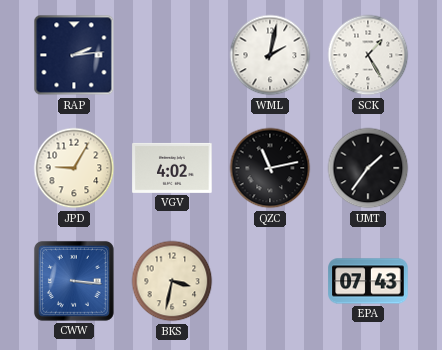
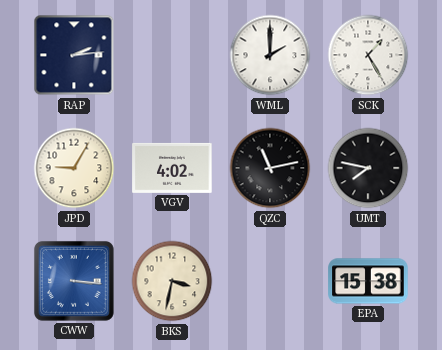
WML: 2:02 -> 2:00 (270, 55)
UMT: 1:36 -> 7:47 (368, 168)
EPA: 07:43 -> 15:38 (368, 281)
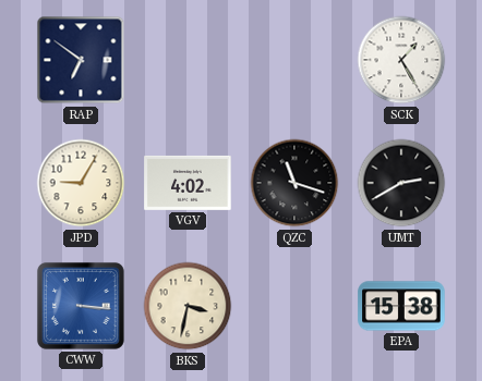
RAP: 2:14 -> 6:51 (81, 60)
WML: 2:00 -> none (270, 55)
QZC: 11:13 -> 11:18 (294, 183)
UMT: 7:47 -> 2:40 (401, 183)
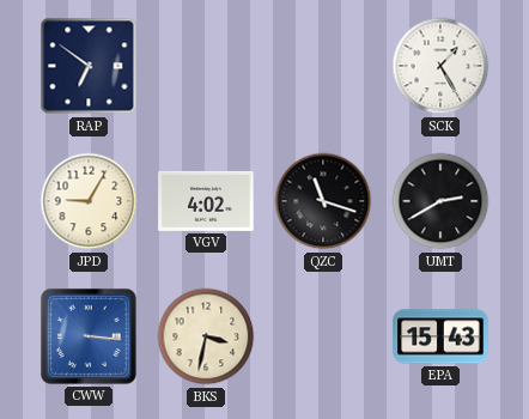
EPA: 15:38 -> 15:43 (440, 336)
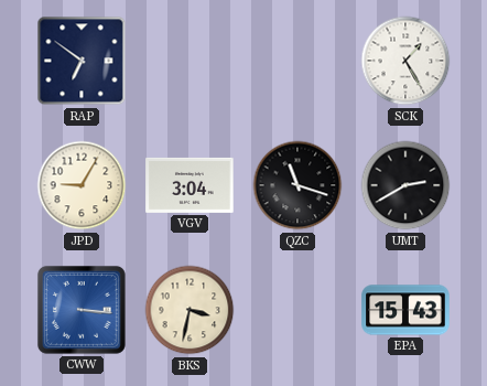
VGV: 4:02 -> 3:04 (190, 185)
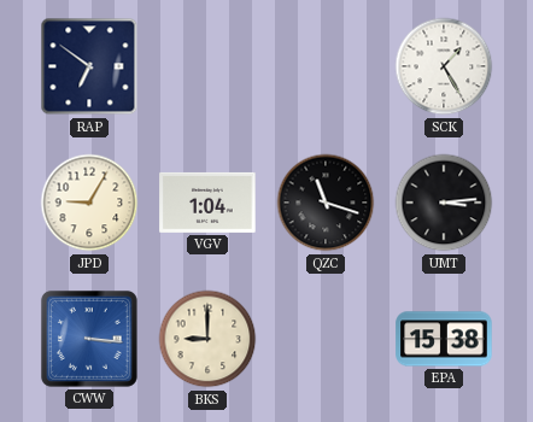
VGV: 3:04 -> 1:04 (207, 203)
UMT: 2:40 -> 3:14 (444, 203)
BKS: 3:32 -> 9:00 (207, 339)
EPA: 15:43 -> 15:38 (444, 339)
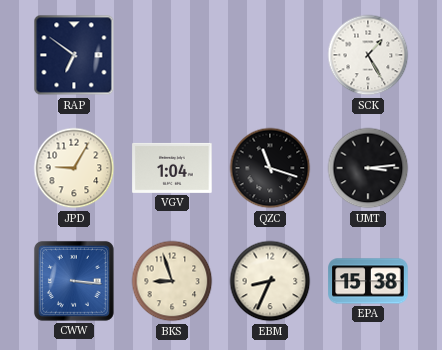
BKS: 9:00 -> 8:57 (172, 281)
EBM: none -> 8:34 (270, 281)
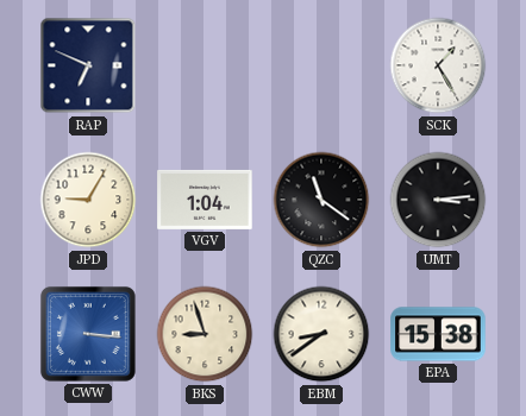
RAP: 6:51 -> 6:49 (88, 65)
QZC: 11:18 -> 11:21 (321, 200)
EBM: 8:34 -> 8:39 (321, 334)
